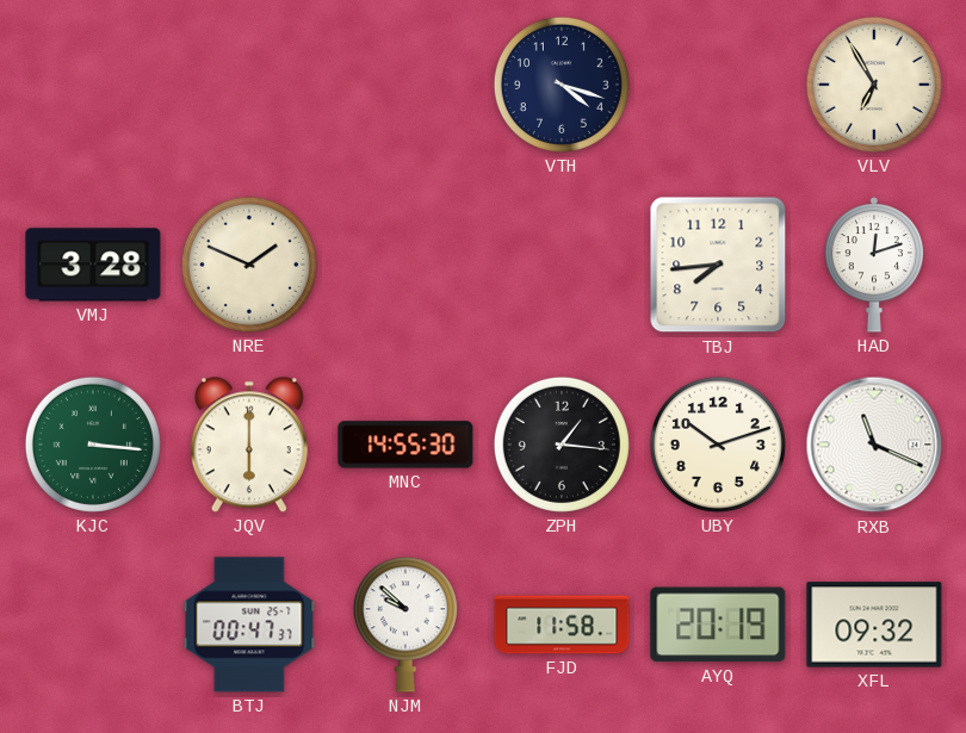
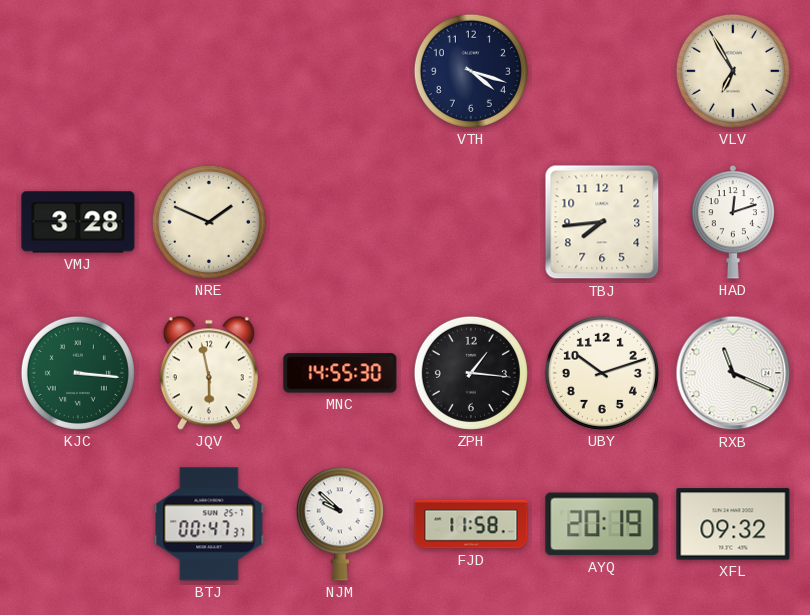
JQV: 6:00 -> 5:58 (209, 373)
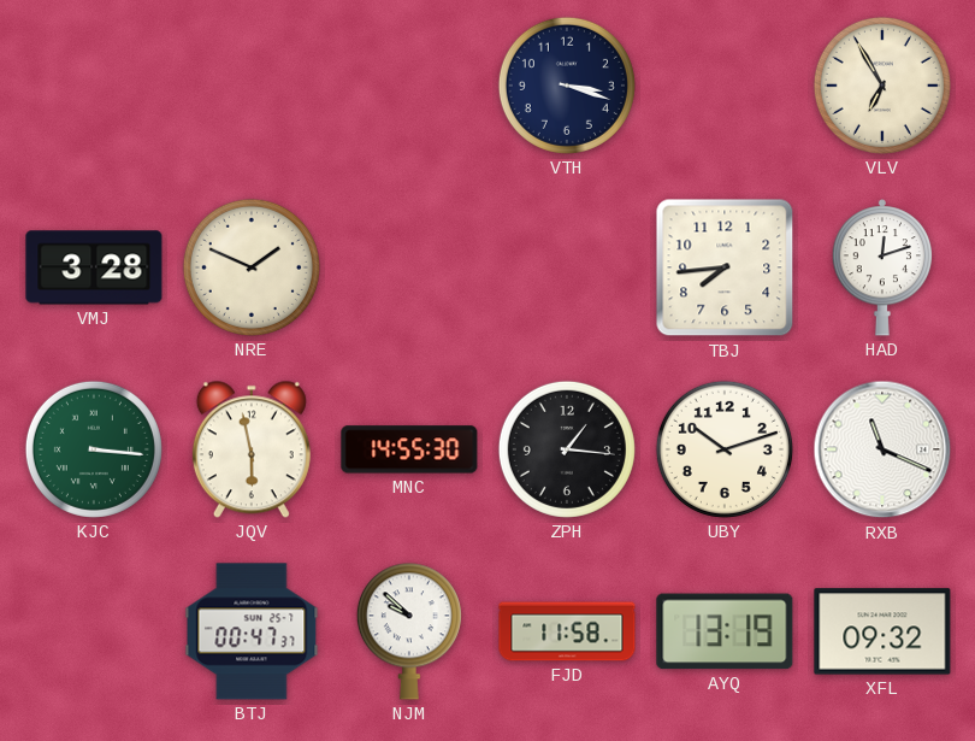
VTH: 4:18 -> 3:18 (567, 86)
AYQ: 20:19 -> 13:19 (725, 631)
